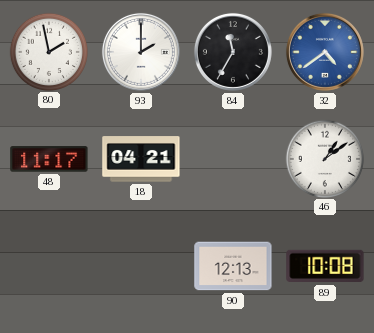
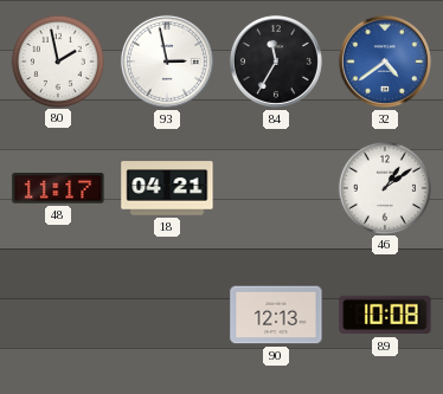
93: 2:00 -> 2:58 (167, 62)
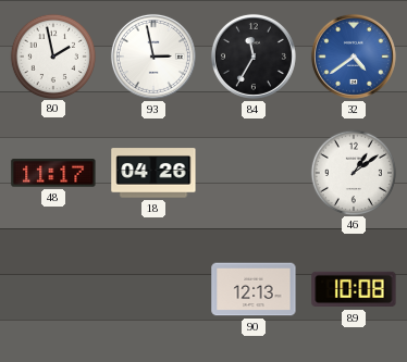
18: 04:21 -> 04:26 (153, 173)
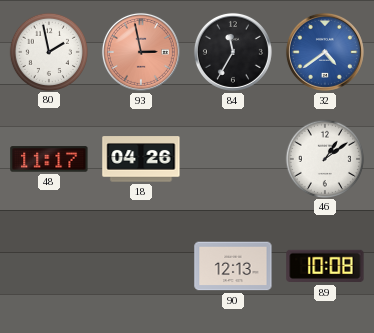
93 dial: white -> salmon (141, 52)
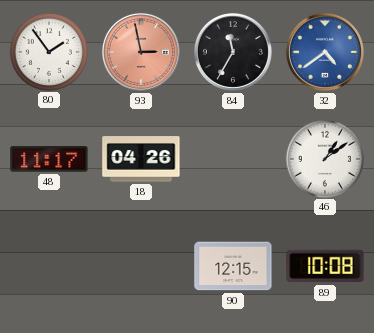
80: 1:58 -> 1:54 (48, 51)
90: 12:13 -> 12:15 (233, 266)
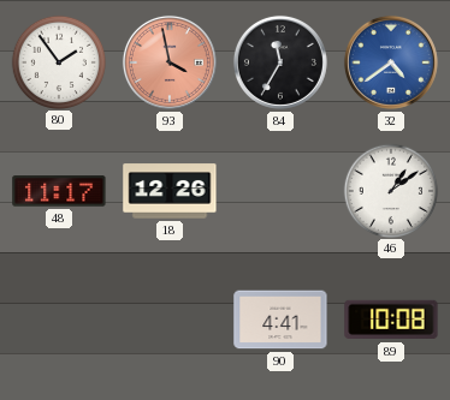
93: 2:58 -> 3:58 (170, 62)
18: 04:26 -> 12:26 (170, 191)
90: 12:15 -> 4:41 (280, 320)
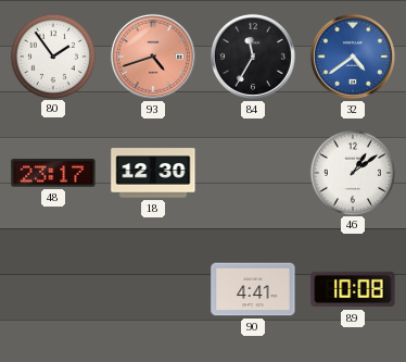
93: 3:58 -> 4:42 (153, 57)
48: 11:17 -> 23:17 (53, 173)
18: 12:26 -> 12:30 (153, 173)
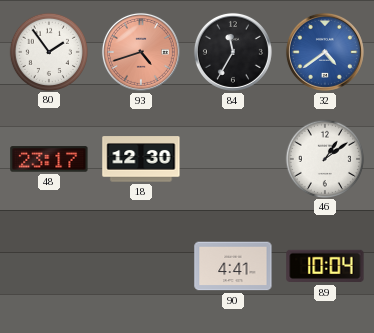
89: 10:08 -> 10:04 (325, 266)
